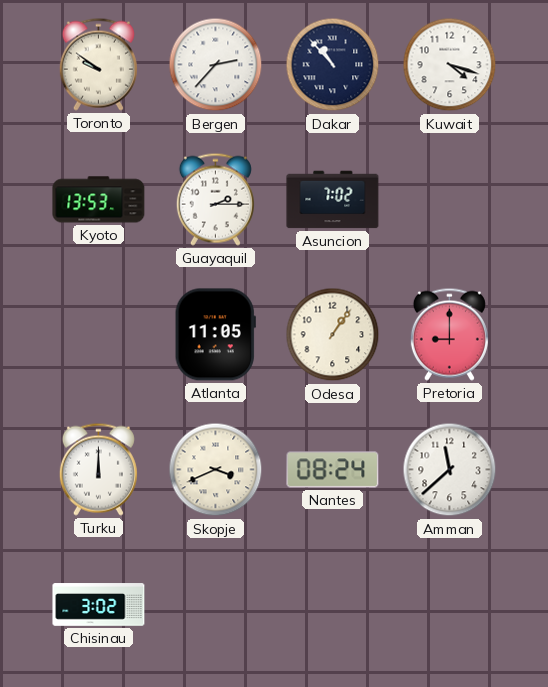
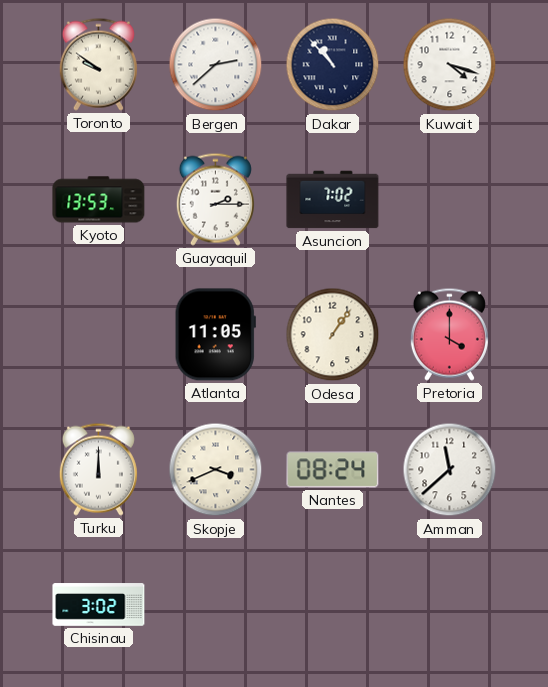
Bergen: 2:37 -> 2:38 (216, 65)
Pretoria: 9:00 -> 4:00 (449, 334)
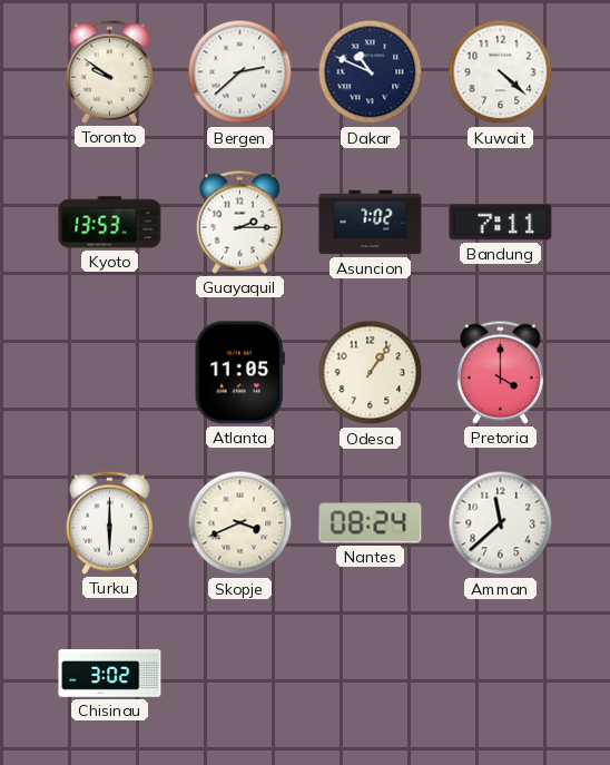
Dakar: 10:53 -> 10:49 (371, 72)
Kuwait: 4:18 -> 4:22 (501, 72)
Bandung: none -> 7:11 (501, 223)
Turku: 12:00 -> 6:00 (109, 522)
